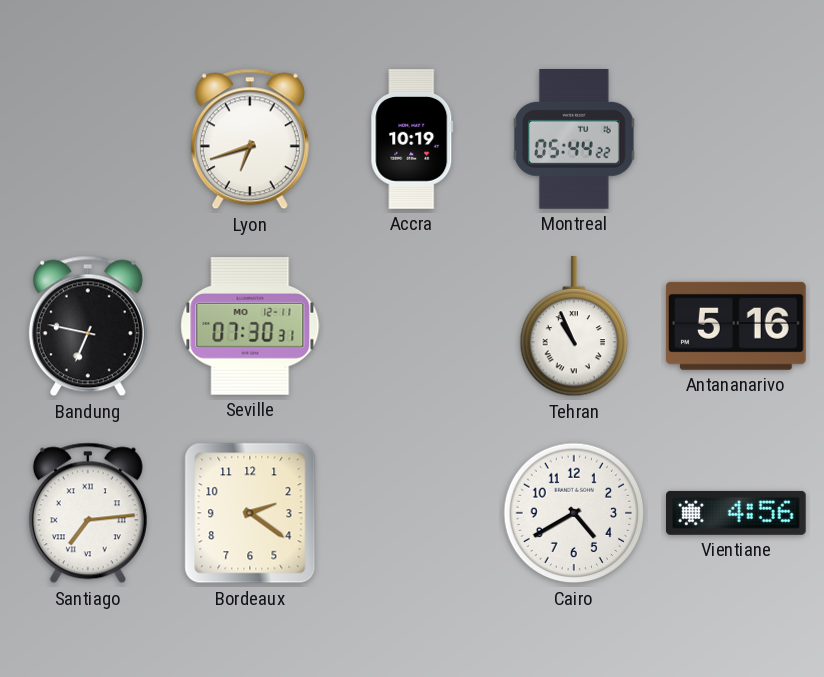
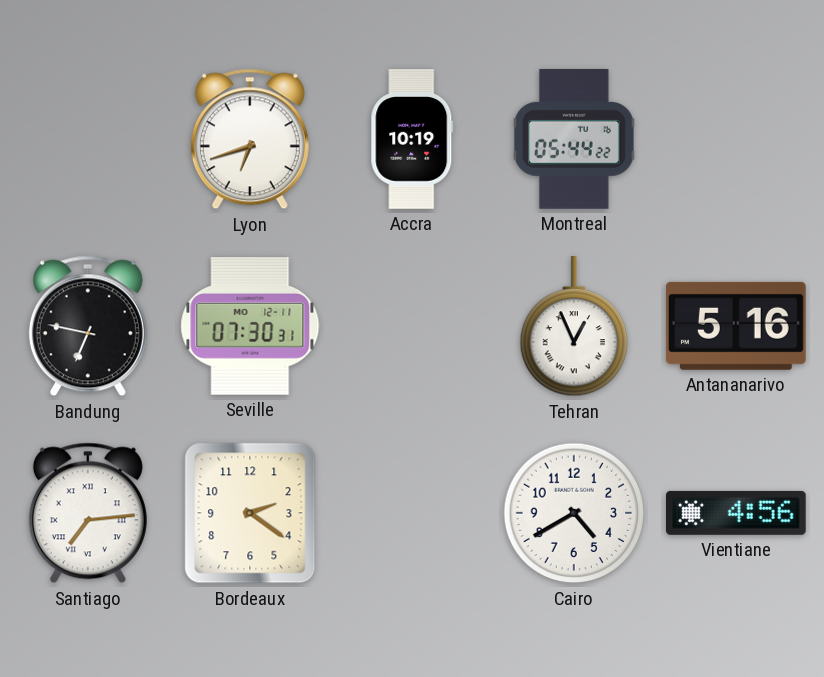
Tehran: 10:56 -> 12:56 (573, 327)
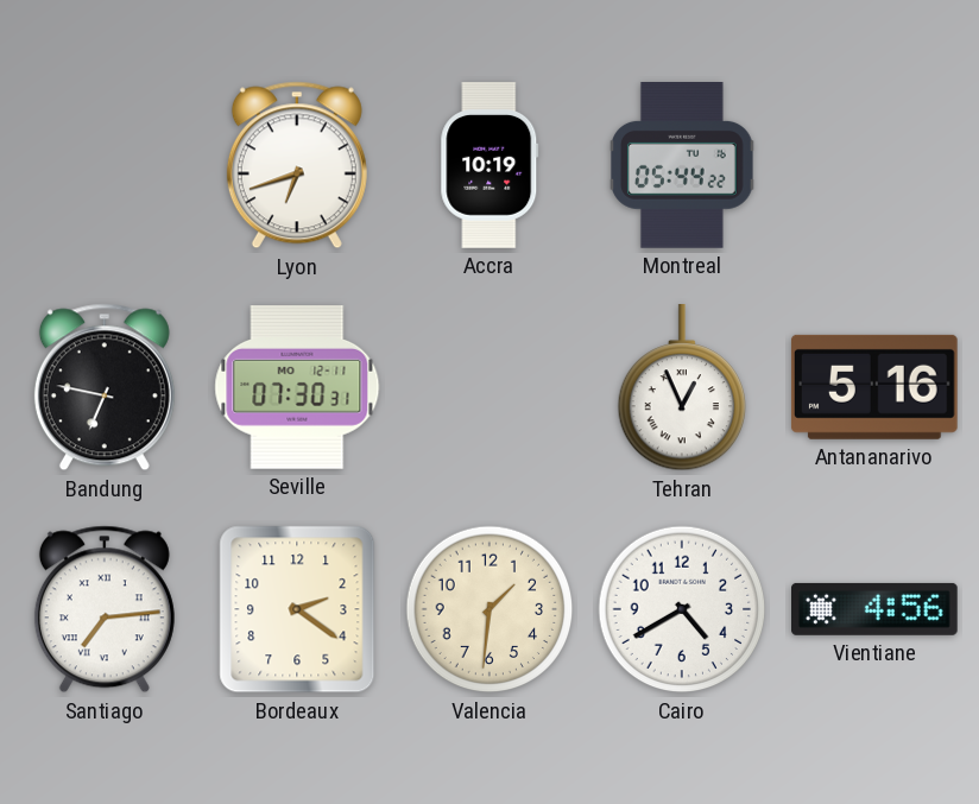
Valencia: none -> 1:31 (489, 609)
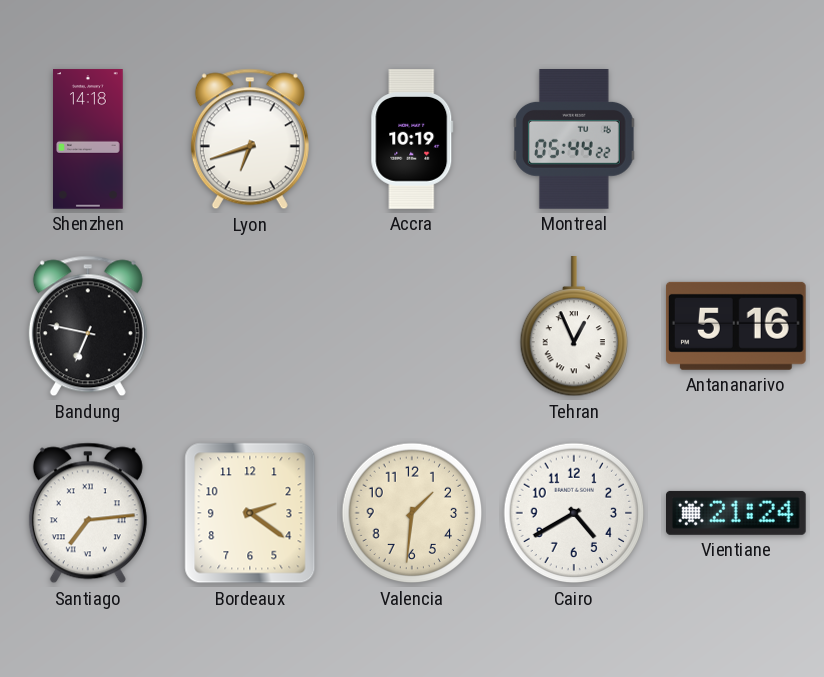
Shenzhen: none -> 14:18 (88, 139)
Seville: 07:30 -> none (297, 388)
Vientiane: 4:56 -> 21:24 (737, 513)
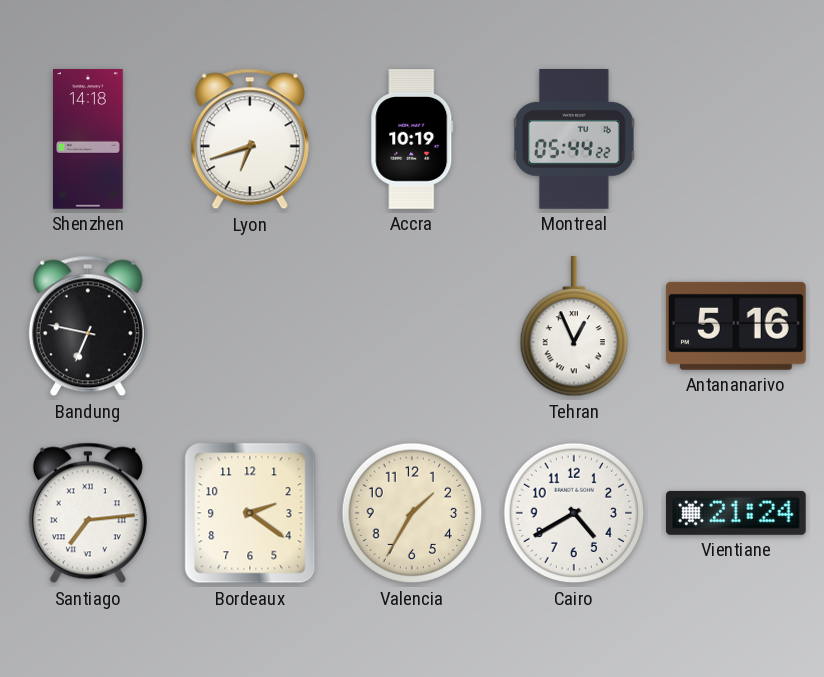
Valencia: 1:31 -> 1:35 (412, 513)
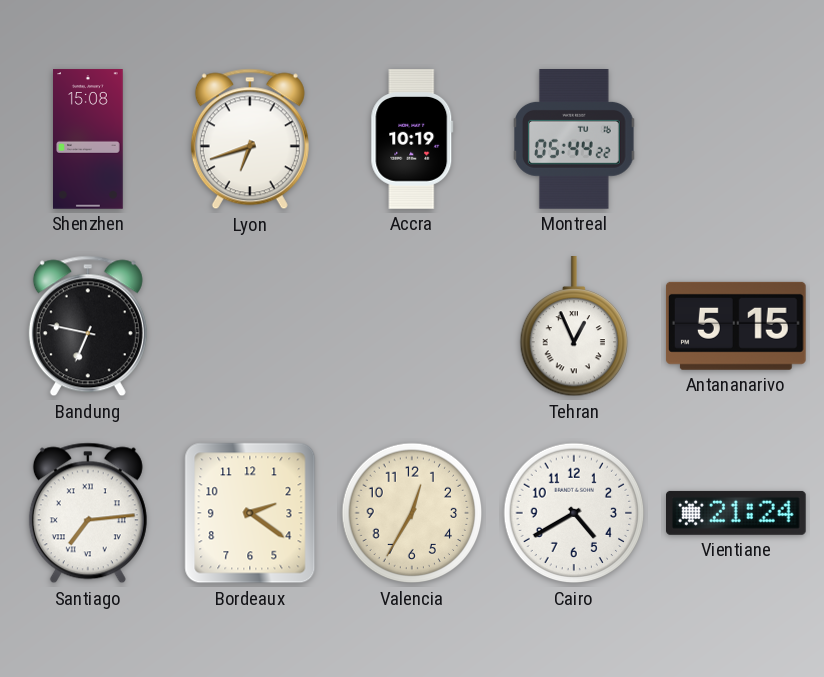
Shenzhen: 14:18 -> 15:08 (88, 139)
Antananarivo: 5:16 -> 5:15 (736, 326)
Valencia: 1:35 -> 12:35 (412, 513)
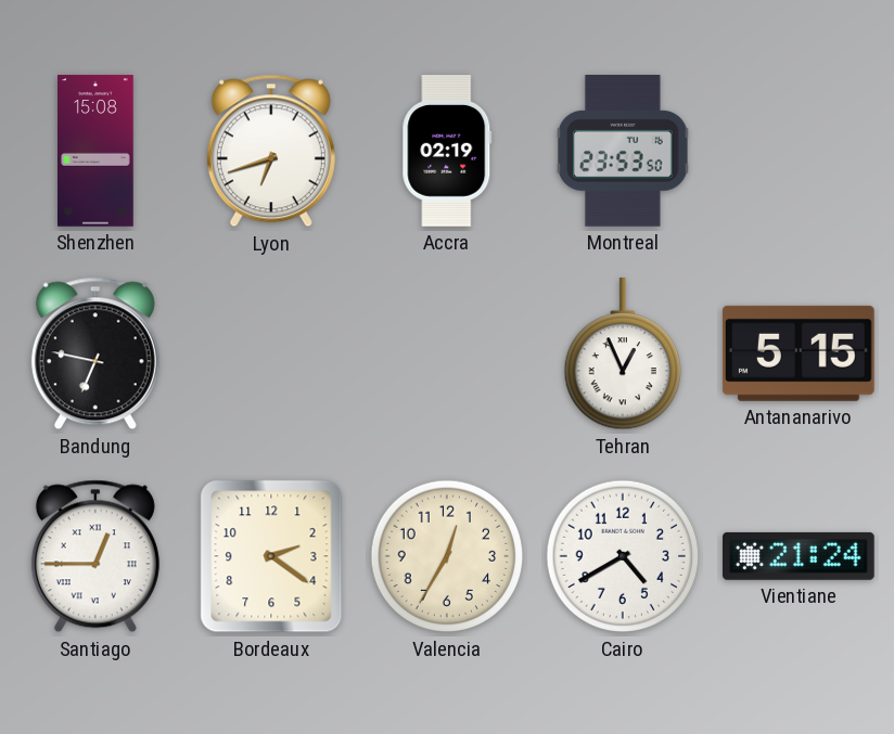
Accra: 10:19 -> 02:19 (447, 151)
Montreal: 05:44 -> 23:53 (624, 152)
Santiago: 7:14 -> 12:45 (95, 556)
